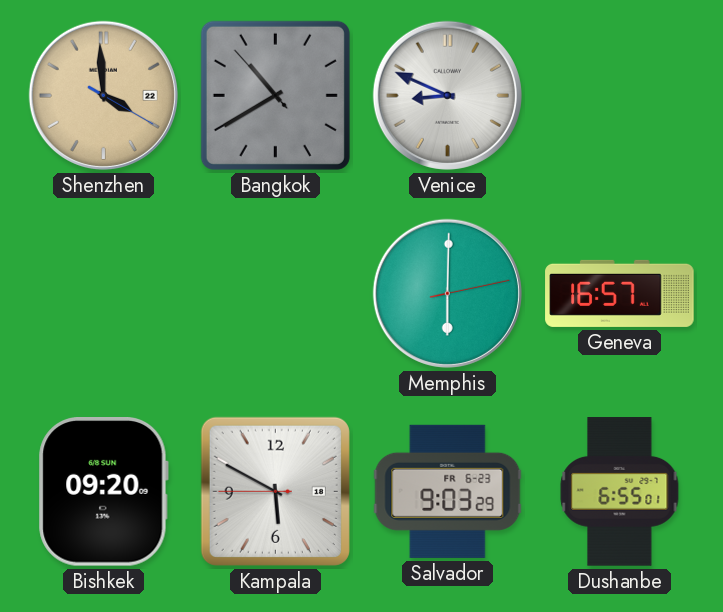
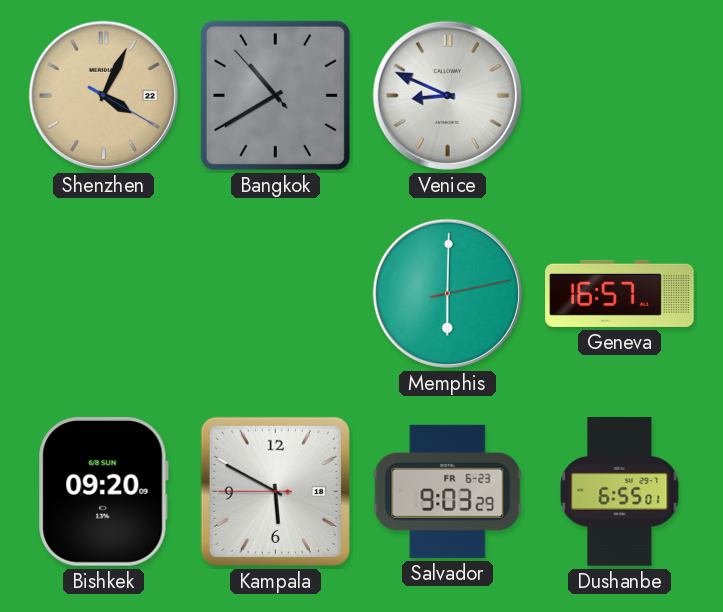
Shenzhen: 3:59 -> 4:04 (103, 95)
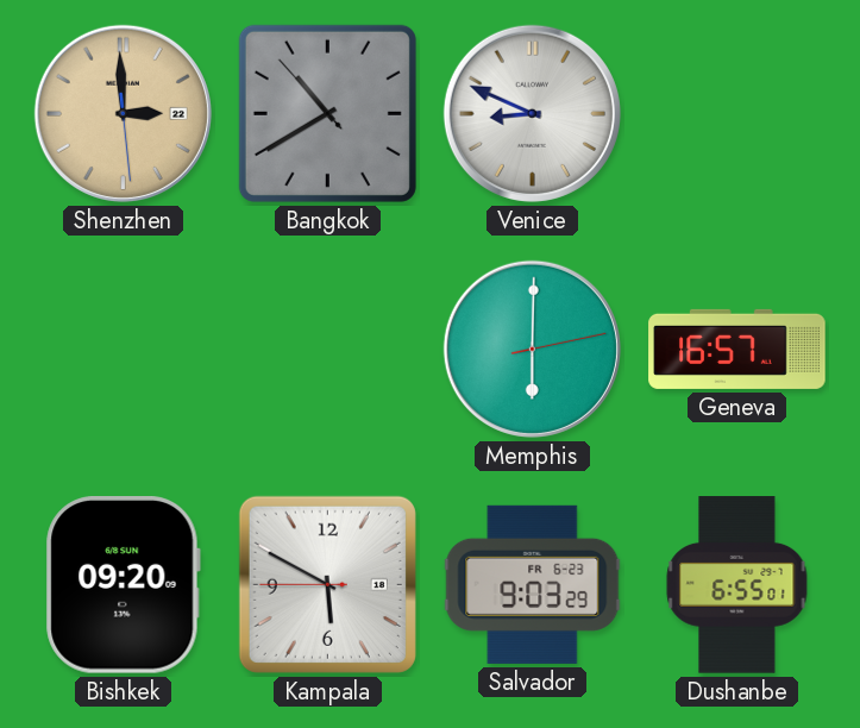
Shenzhen: 4:04 -> 2:59 (123, 113)
